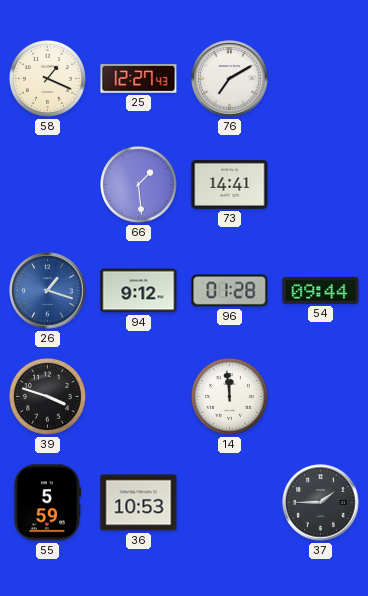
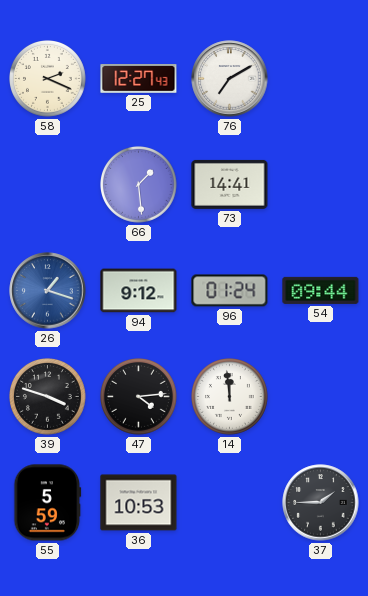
58: 1:19 -> 2:19 (48, 79)
96: 01:28 -> 01:24 (230, 291)
47: none -> 4:14 (139, 397)
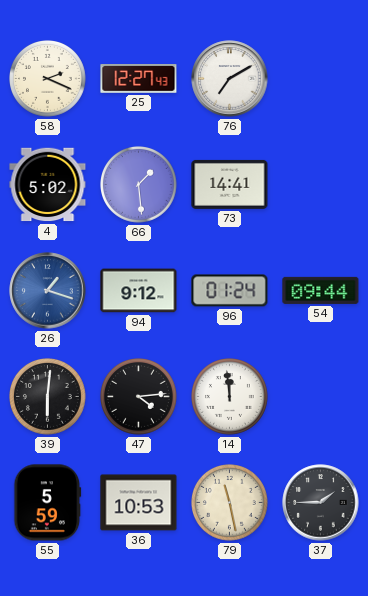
4: none -> 5:02 (48, 185)
39: 3:48 -> 6:01 (48, 397)
79: none -> 11:28 (230, 503)
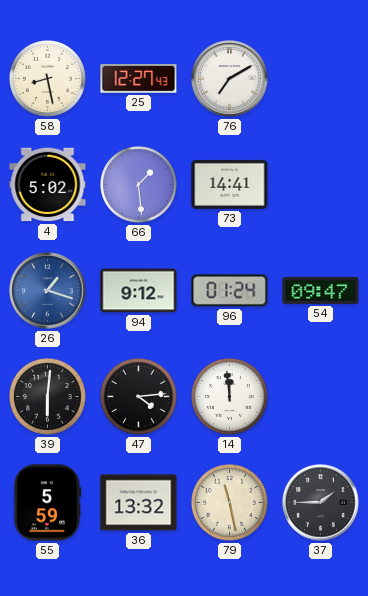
58: 2:19 -> 8:28 (48, 79)
54: 09:44 -> 09:47 (321, 290)
36: 10:53 -> 13:32 (139, 503)
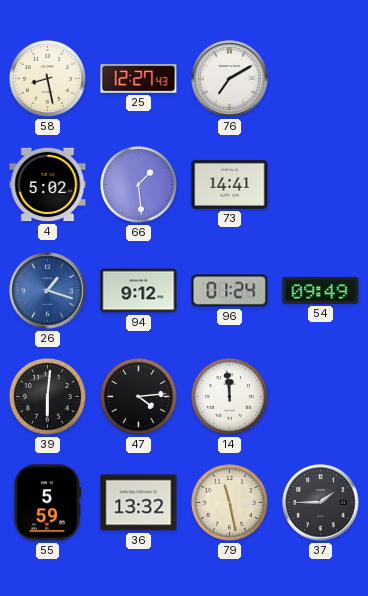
54: 09:47 -> 09:49 (321, 290)
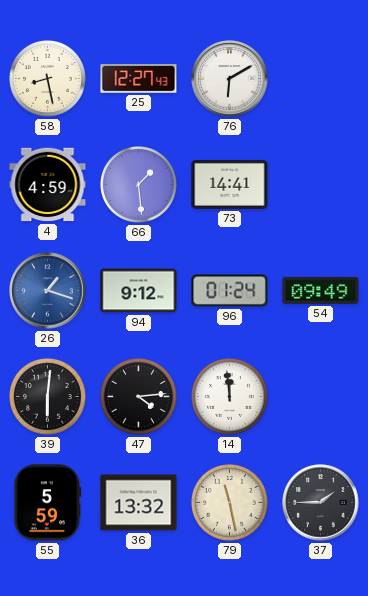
76: 7:10 -> 6:10 (230, 79)
4: 5:02 -> 4:59 (48, 185)
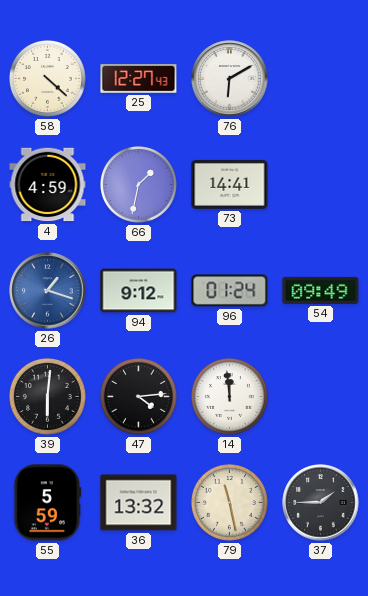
58: 8:28 -> 4:22 (48, 79)
66: 1:29 -> 1:32 (139, 185)
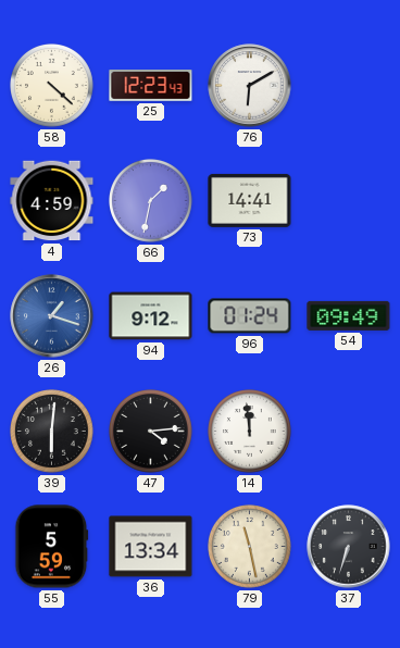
25: 12:27 -> 12:23 (151, 86)
36: 13:32 -> 13:34 (151, 547)
37: 1:45 -> 6:33 (349, 547)
